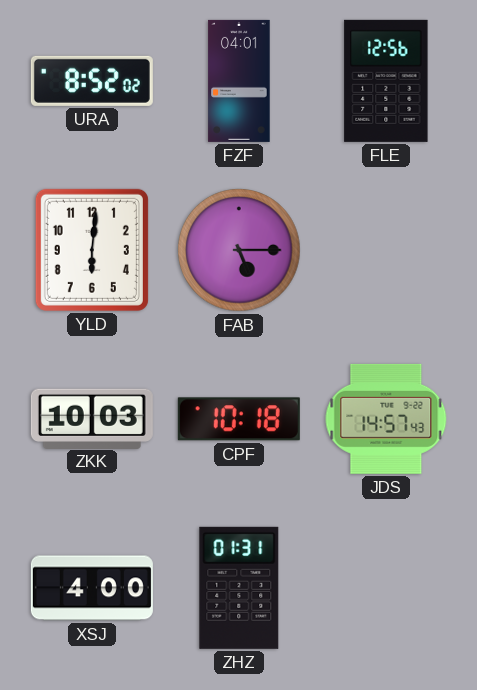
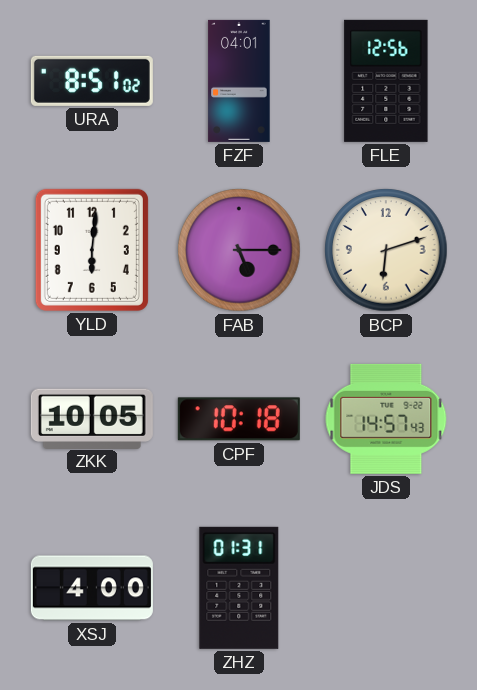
URA: 8:52 -> 8:51 (92, 81)
BCP: none -> 6:12 (386, 250)
ZKK: 10:03 -> 10:05 (92, 418)
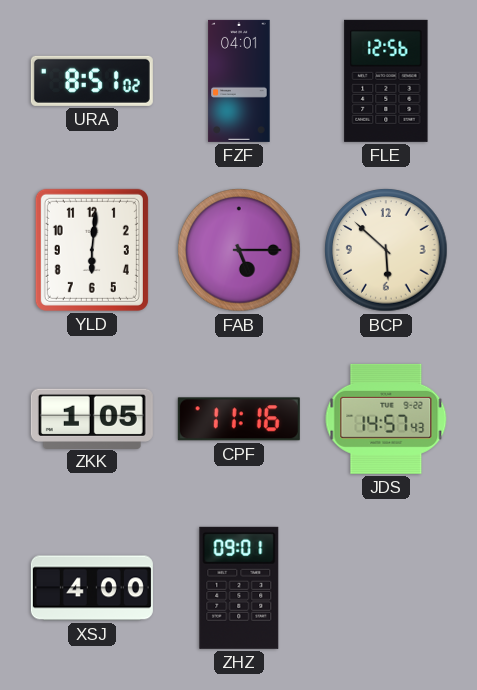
BCP: 6:12 -> 5:52 (386, 250)
ZKK: 10:05 -> 1:05 (92, 418)
CPF: 10:18 -> 11:16 (239, 419)
ZHZ: 01:31 -> 09:01 (239, 588)
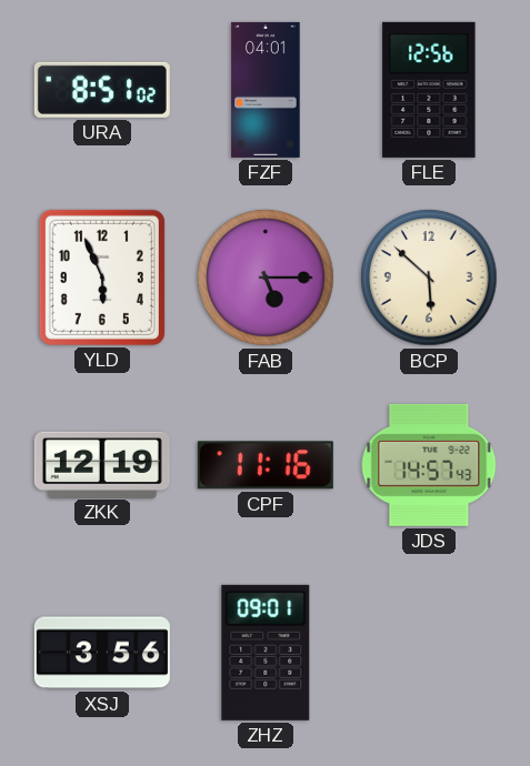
YLD: 6:01 -> 5:56 (102, 278)
ZKK: 1:05 -> 12:19 (102, 464)
XSJ: 4:00 -> 3:56 (102, 653)
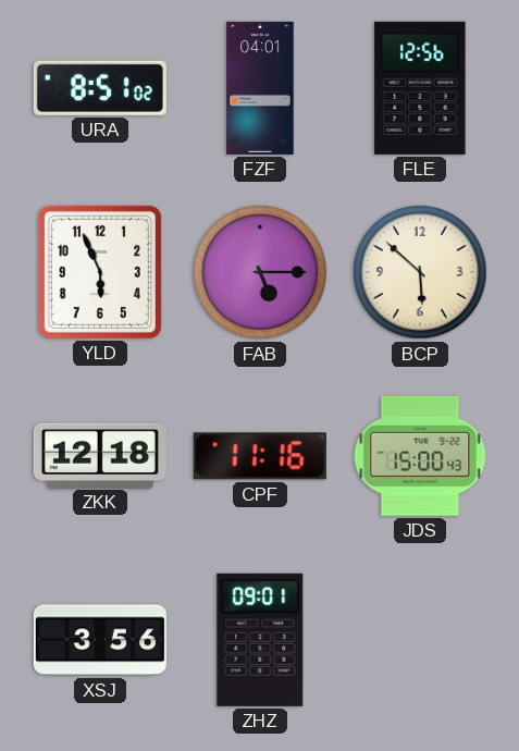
ZKK: 12:19 -> 12:18 (100, 455)
JDS: 14:57 -> 15:00 (420, 456)
